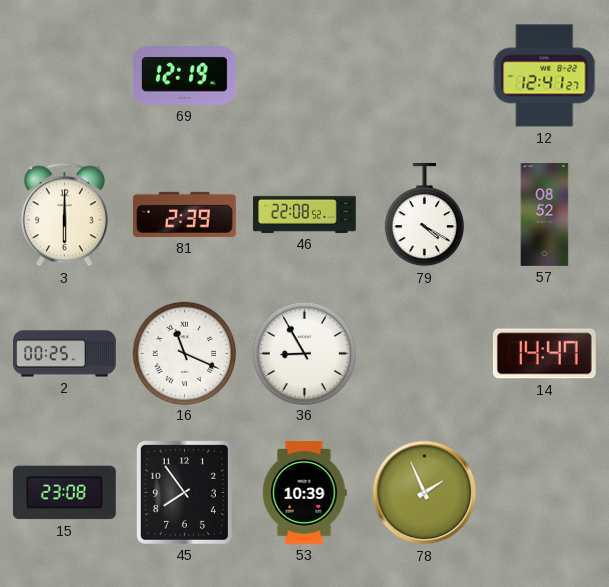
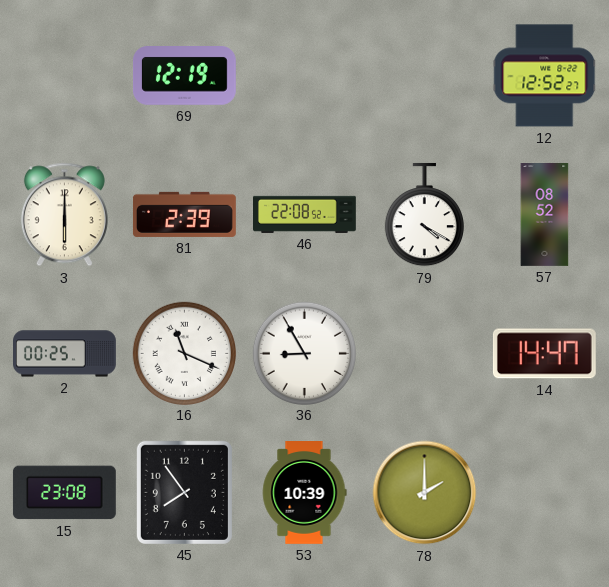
12: 12:41 -> 12:52 (545, 76)
78: 1:56 -> 2:00 (425, 493)
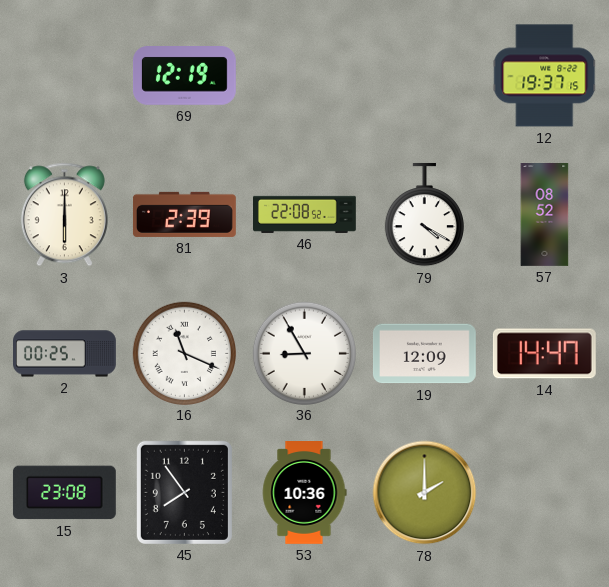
12: 12:52 -> 19:37 (545, 76)
19: none -> 12:09 (424, 354)
53: 10:39 -> 10:36 (304, 493)
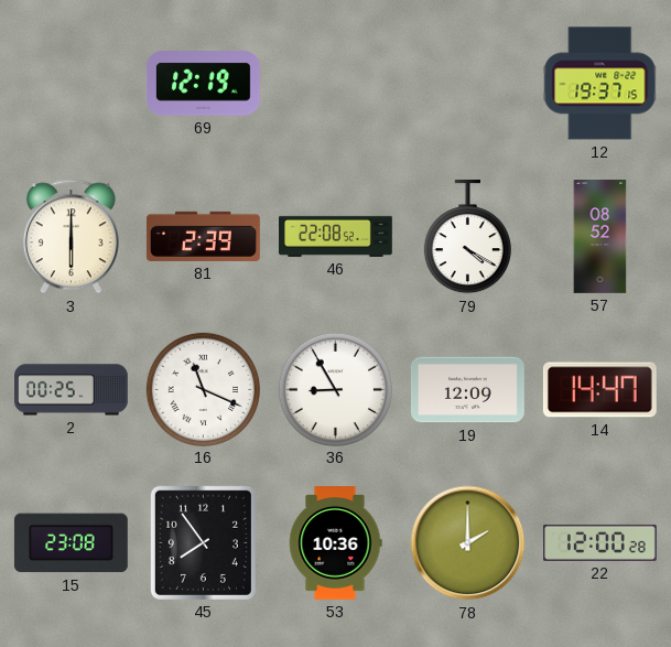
22: none -> 12:00 (599, 542)
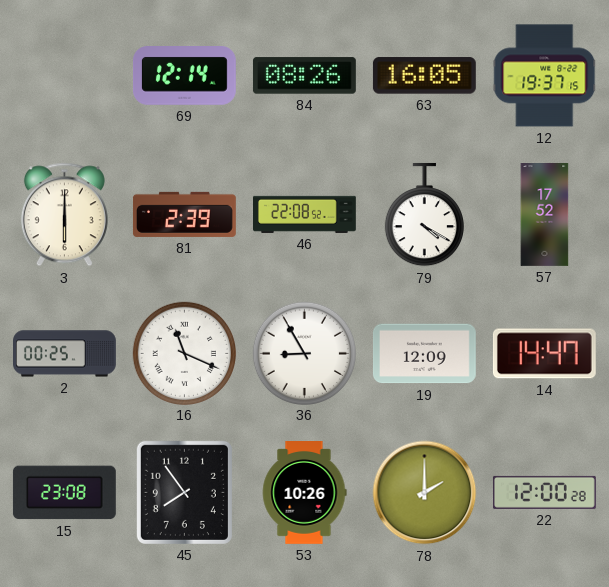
69: 12:19 -> 12:14 (184, 76)
84: none -> 08:26 (304, 76)
63: none -> 16:05 (424, 76)
57: 08:52 -> 17:52 (545, 215)
53: 10:36 -> 10:26 (304, 493)
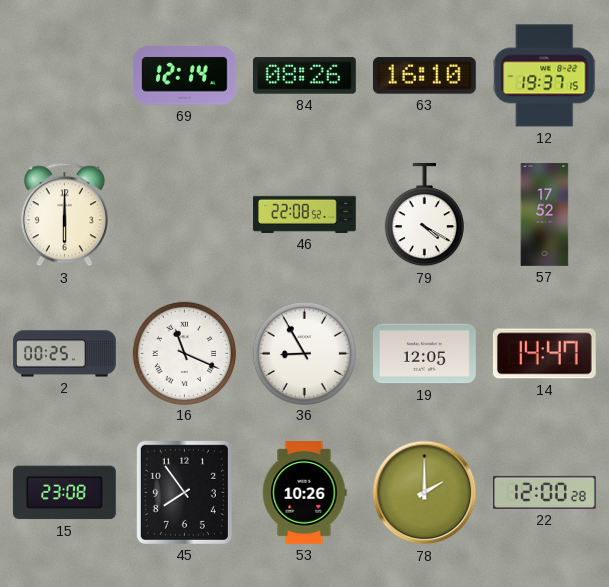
63: 16:05 -> 16:10 (424, 76)
81: 2:39 -> none (184, 214)
19: 12:09 -> 12:05 (424, 354)
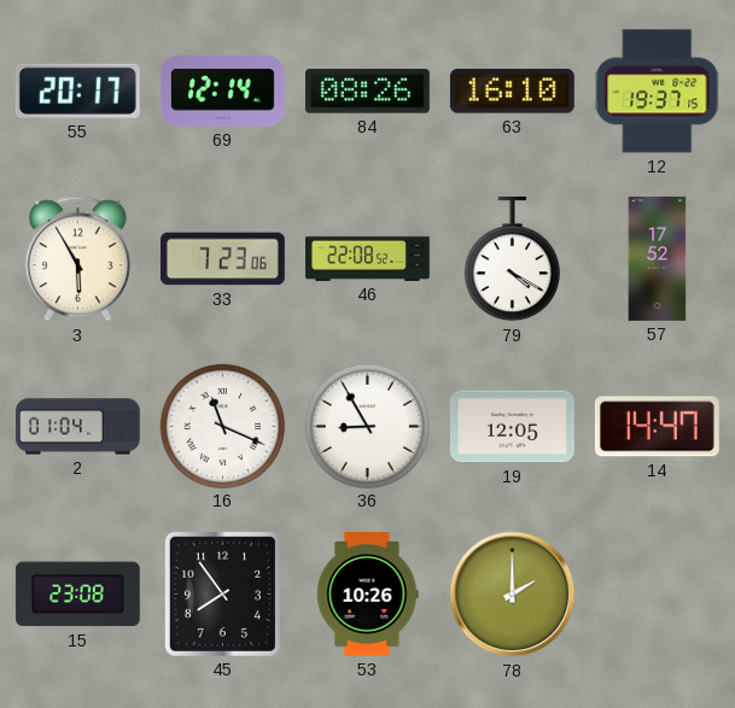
55: none -> 20:17 (77, 90)
3: 6:00 -> 5:55 (77, 259)
33: none -> 7:23 (223, 259)
2: 00:25 -> 01:04 (78, 427)
22: 12:00 -> none (544, 492)
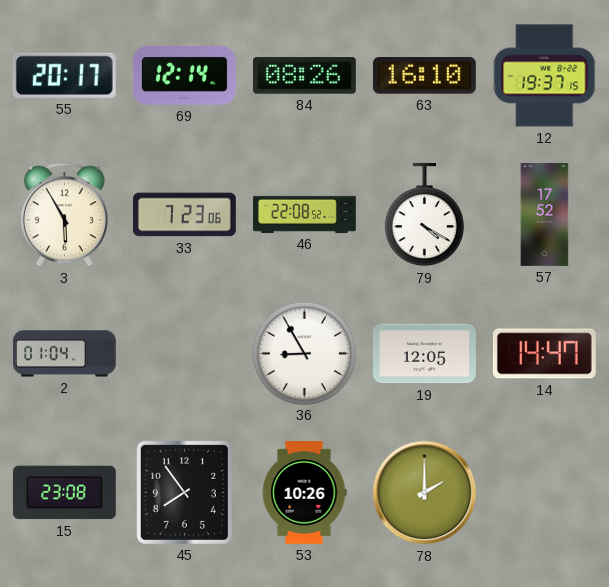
16: 11:19 -> none (222, 426)
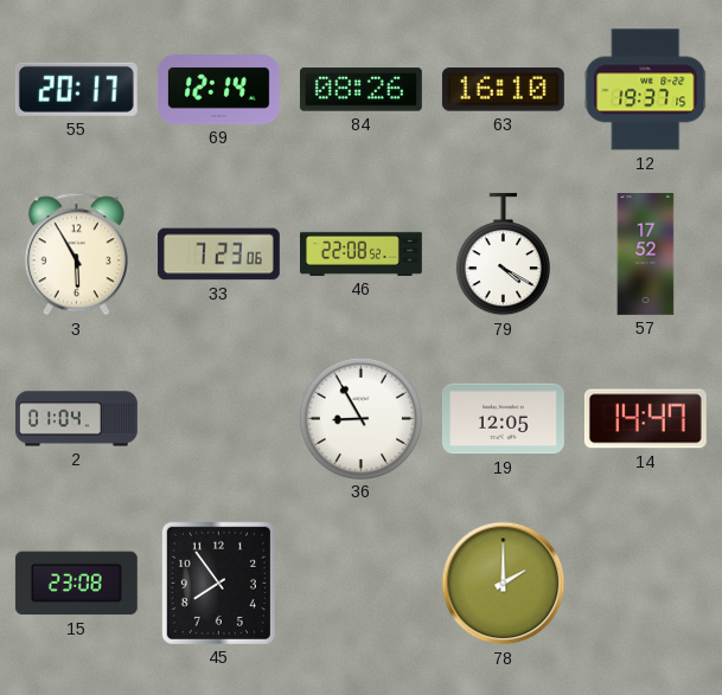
53: 10:26 -> none (304, 493)
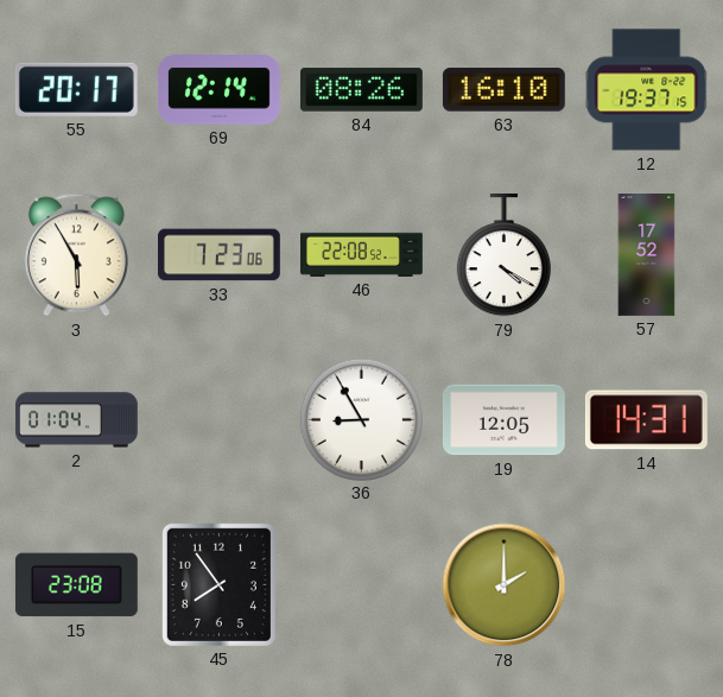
14: 14:47 -> 14:31 (646, 420)
